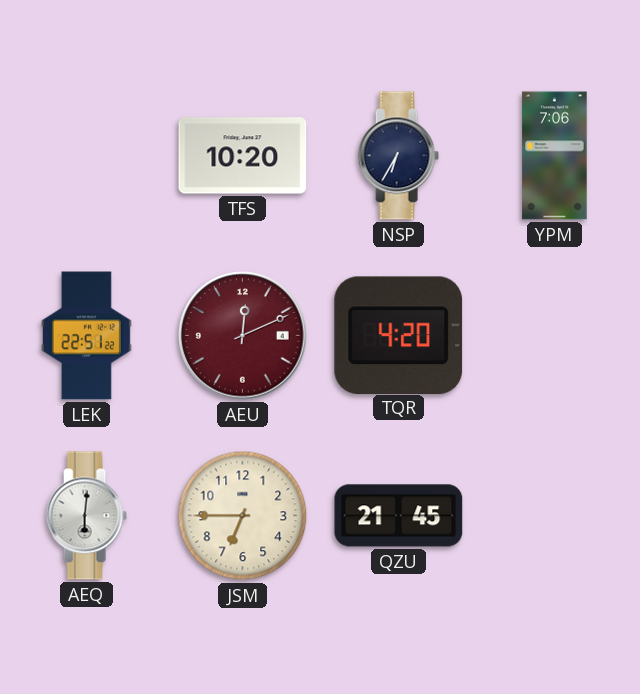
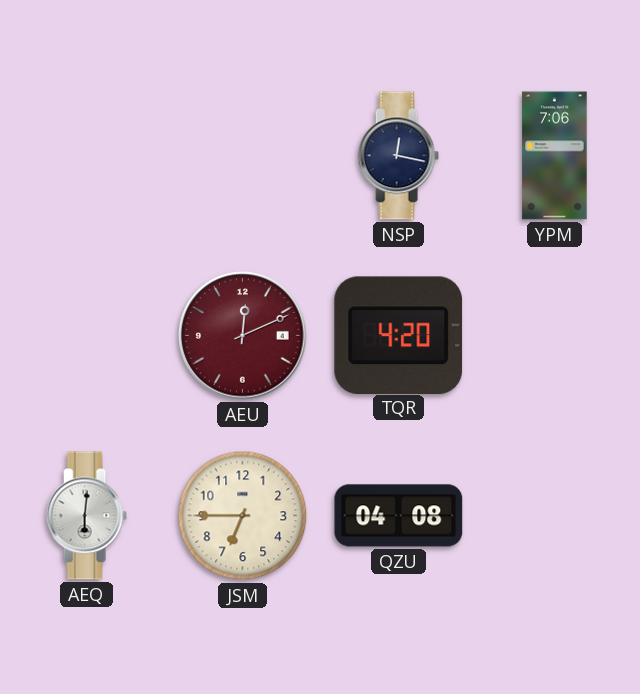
TFS: 10:20 -> none (243, 156)
NSP: 6:35 -> 12:17 (398, 156)
LEK: 22:51 -> none (87, 336)
QZU: 21:45 -> 04:08 (399, 516)
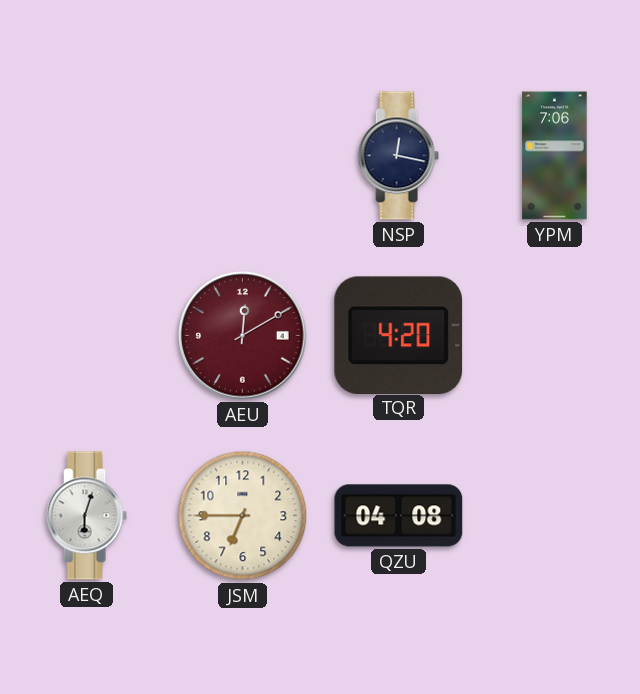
AEU: 12:11 -> 12:10 (243, 336)
AEQ: 6:01 -> 6:03 (86, 516)
